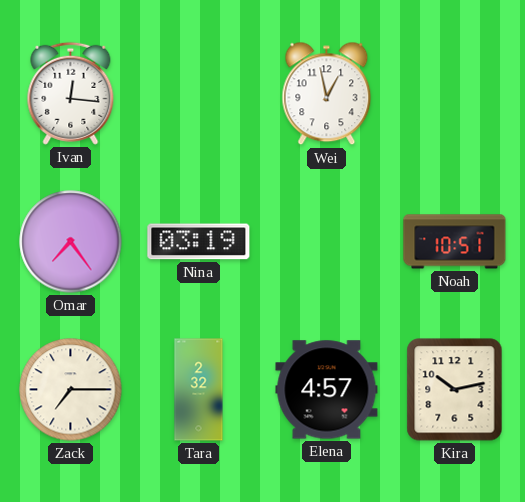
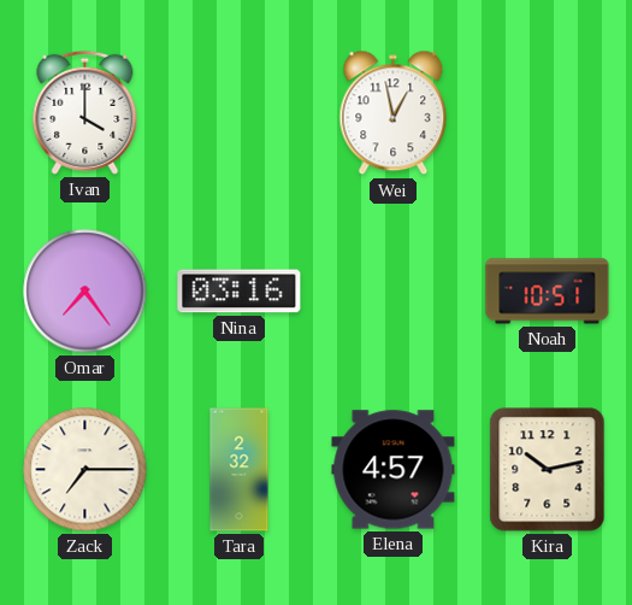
Ivan: 12:16 -> 4:00 (85, 112)
Nina: 03:19 -> 03:16 (240, 292)
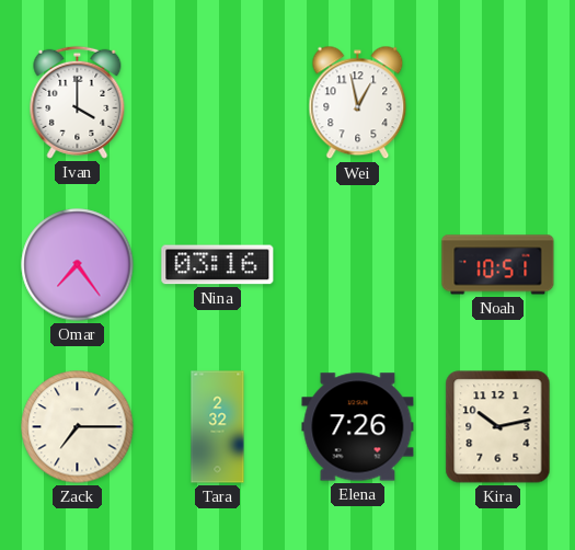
Elena: 4:57 -> 7:26 (358, 427)
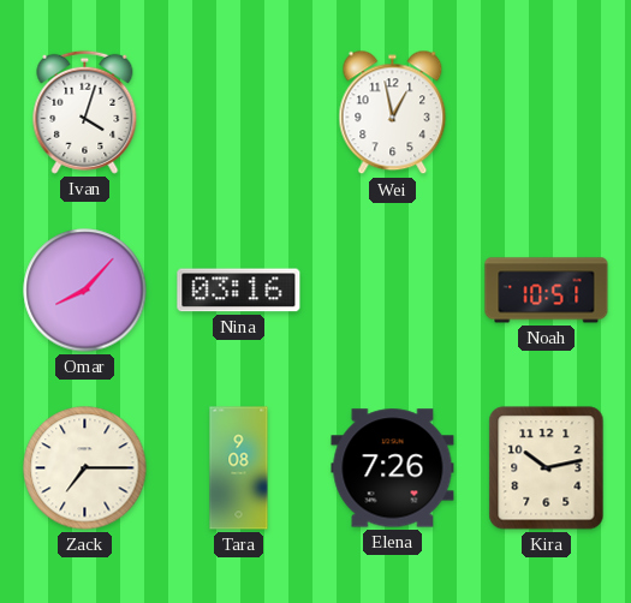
Ivan: 4:00 -> 4:03 (85, 112)
Omar: 7:24 -> 8:07 (85, 291)
Tara: 2:32 -> 9:08 (239, 468)
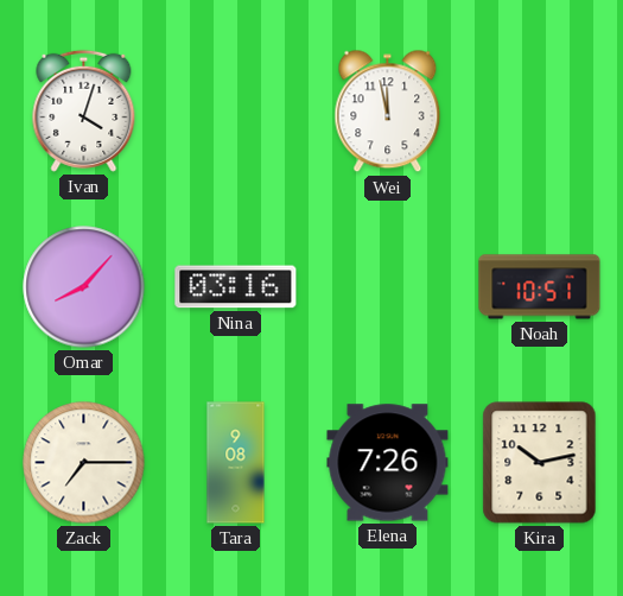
Wei: 12:58 -> 11:58 (388, 112)
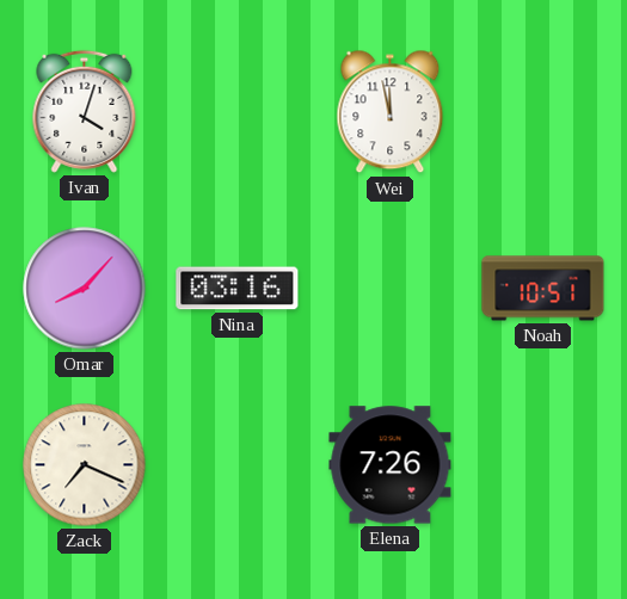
Zack: 7:15 -> 7:19 (85, 465)
Tara: 9:08 -> none (236, 463)
Kira: 10:13 -> none (540, 463)
